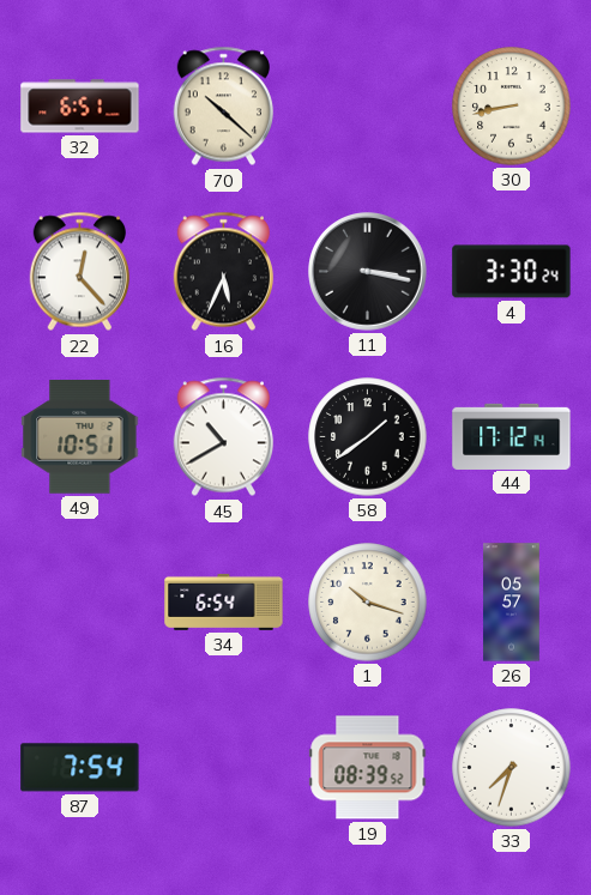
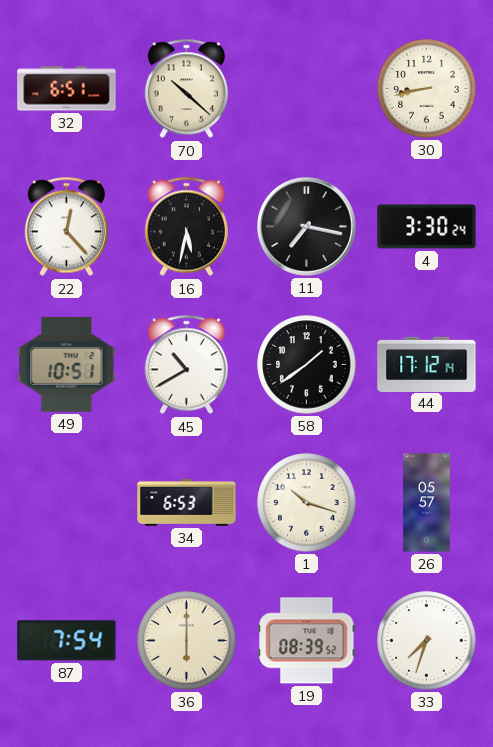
16: 5:34 -> 5:32 (186, 227)
11: 3:17 -> 7:17 (307, 227)
34: 6:54 -> 6:53 (187, 502)
36: none -> 6:00 (187, 641)
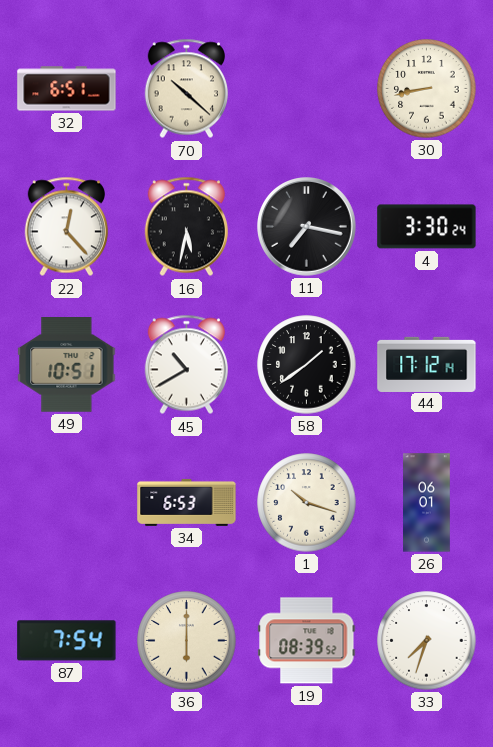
26: 05:57 -> 06:01 (427, 503)
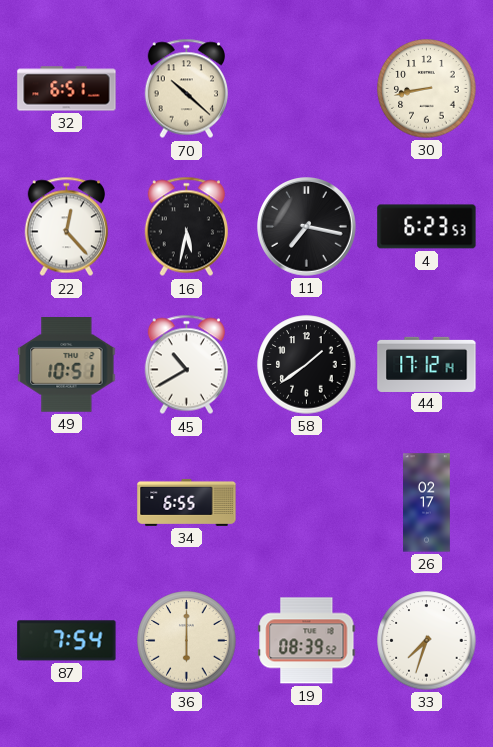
4: 3:30 -> 6:23 (427, 227)
34: 6:53 -> 6:55 (187, 502)
1: 10:18 -> none (307, 503)
26: 06:01 -> 02:17 (427, 503)
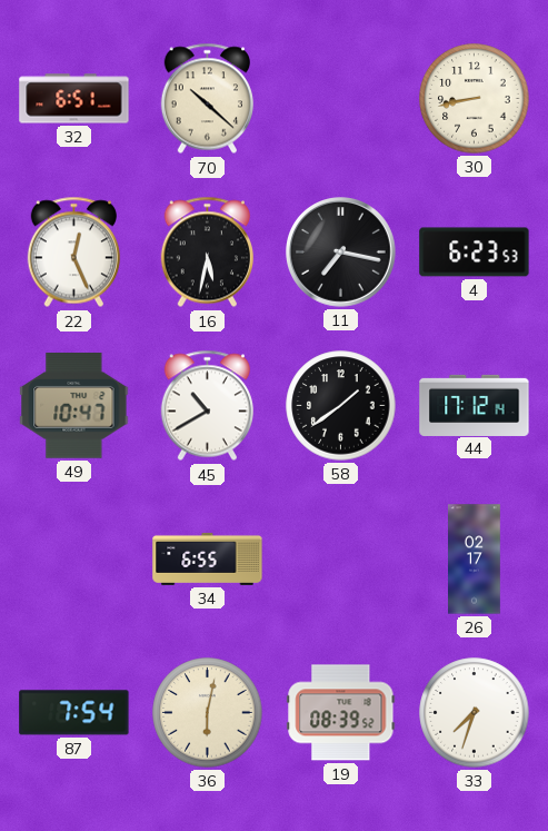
22: 12:23 -> 12:26 (73, 253)
49: 10:51 -> 10:47 (74, 406)
36: 6:00 -> 6:02 (208, 713)
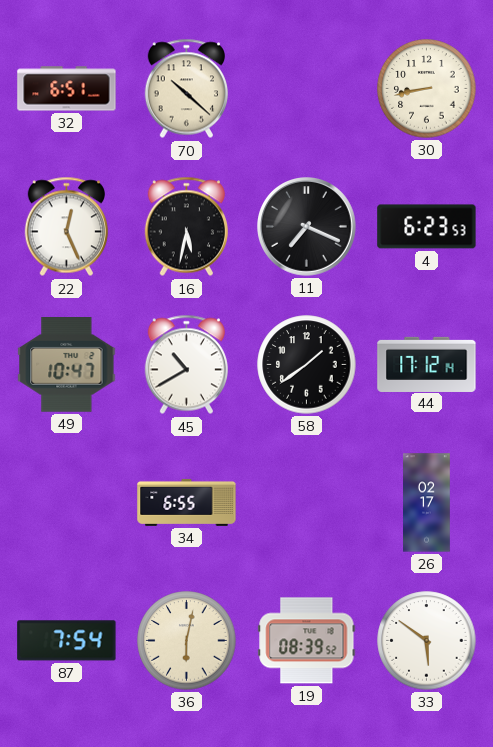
11: 7:17 -> 7:19 (307, 227)
33: 7:33 -> 5:51 (427, 641)
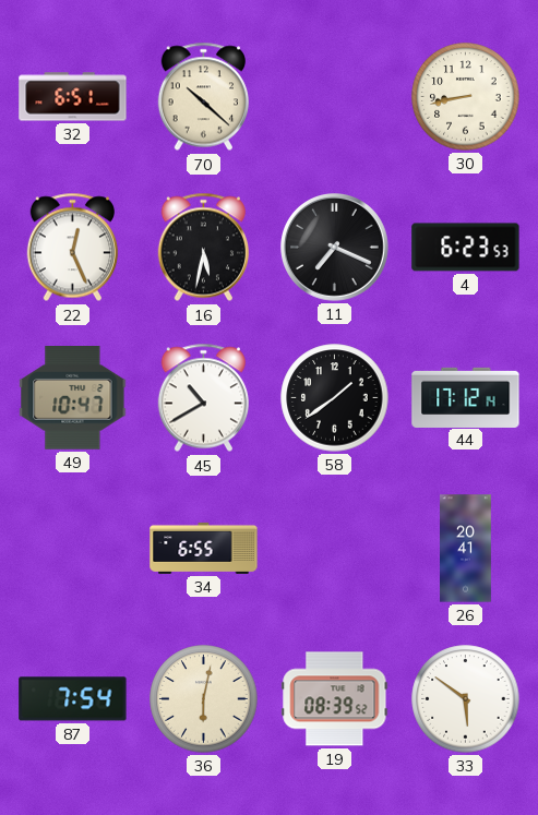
26: 02:17 -> 20:41 (466, 549)
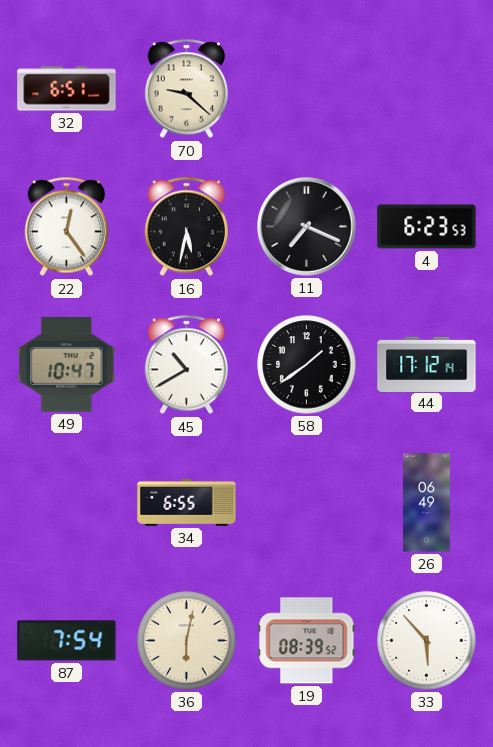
70: 10:22 -> 9:22 (186, 89)
30: 8:43 -> none (466, 97)
22: 12:26 -> 12:24 (66, 227)
26: 20:41 -> 06:49 (427, 503)
33: 5:51 -> 5:53 (427, 641)
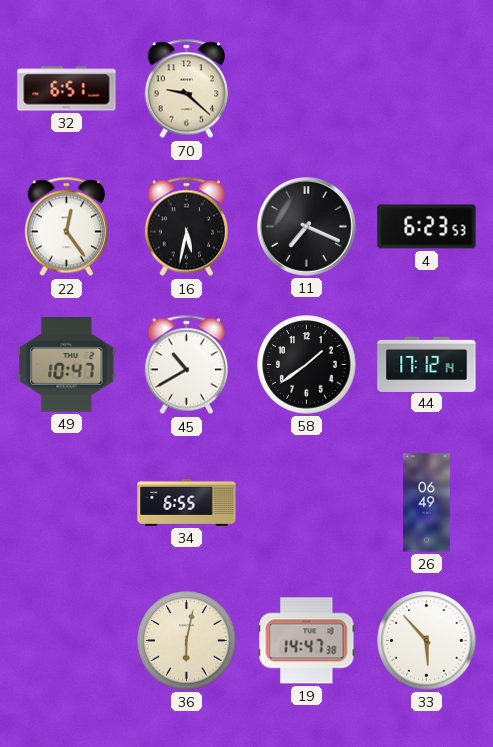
87: 7:54 -> none (67, 641)
19: 08:39 -> 14:47 (307, 641)
